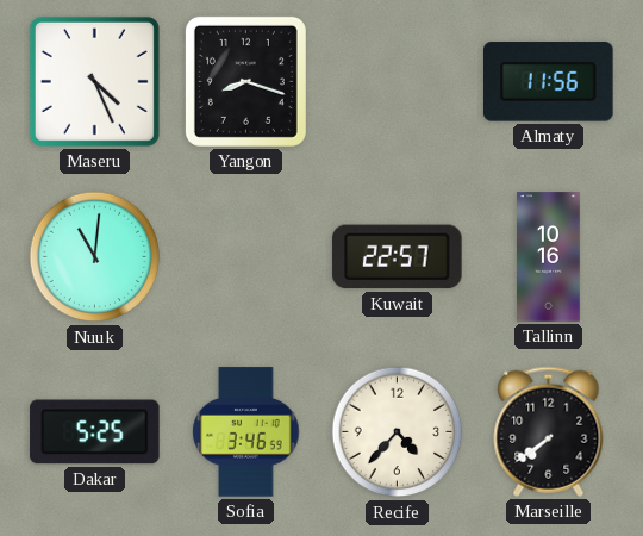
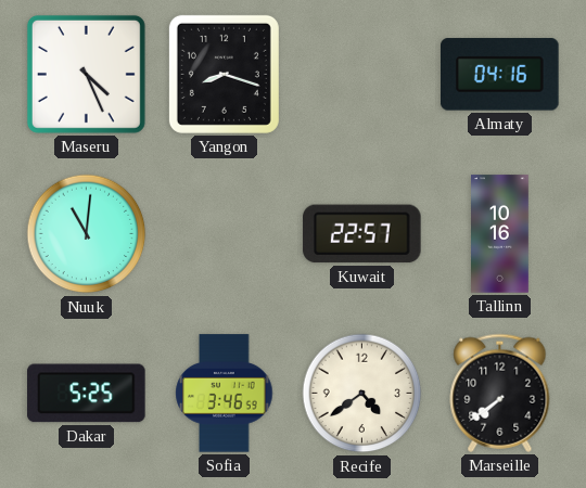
Almaty: 11:56 -> 04:16 (500, 75)
Recife: 4:37 -> 4:39 (362, 394)
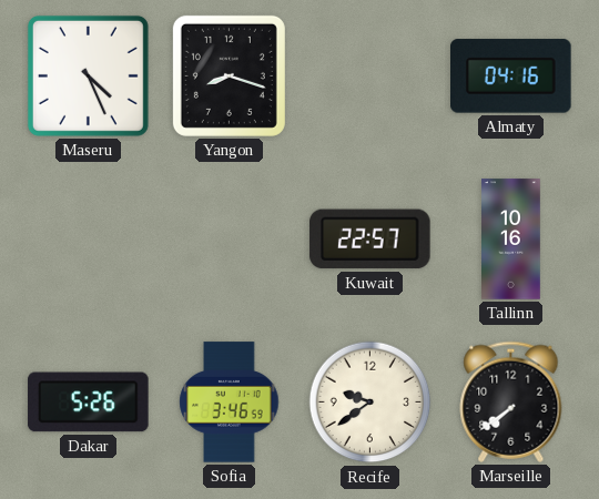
Nuuk: 11:01 -> none (87, 234)
Dakar: 5:25 -> 5:26 (89, 403)
Recife: 4:39 -> 9:39 (370, 403)
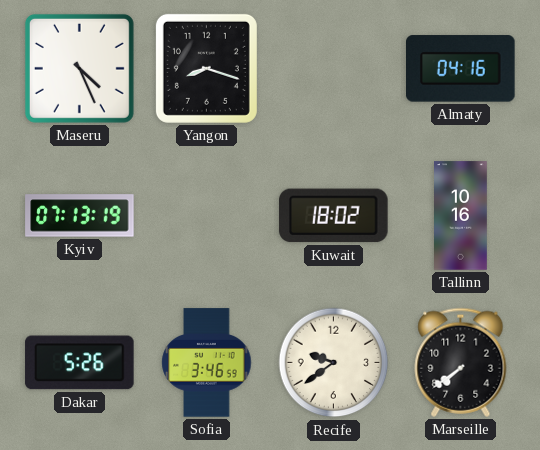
Kyiv: none -> 07:13 (80, 216)
Kuwait: 22:57 -> 18:02 (334, 216)
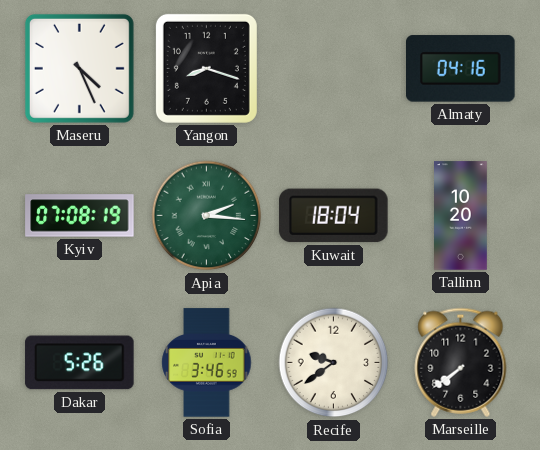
Kyiv: 07:13 -> 07:08 (80, 216)
Apia: none -> 2:16 (207, 216)
Kuwait: 18:02 -> 18:04 (334, 216)
Tallinn: 10:16 -> 10:20 (461, 216)
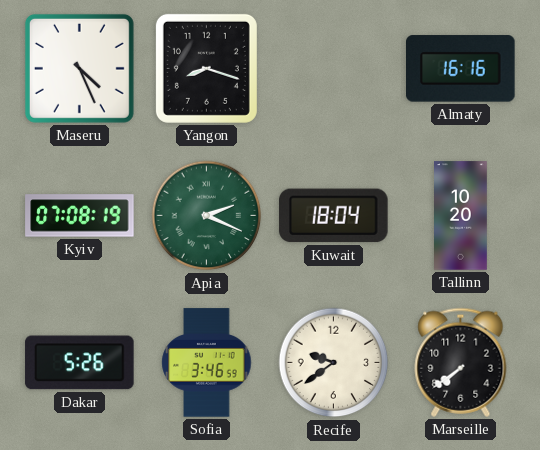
Almaty: 04:16 -> 16:16 (461, 69)
Apia: 2:16 -> 2:19 (207, 216)
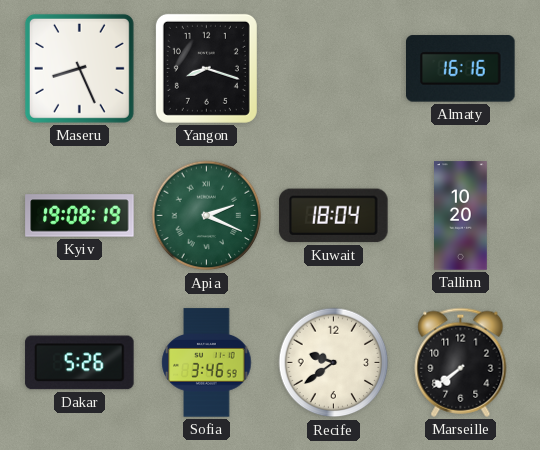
Maseru: 4:26 -> 8:26 (79, 68)
Kyiv: 07:08 -> 19:08 (80, 216)
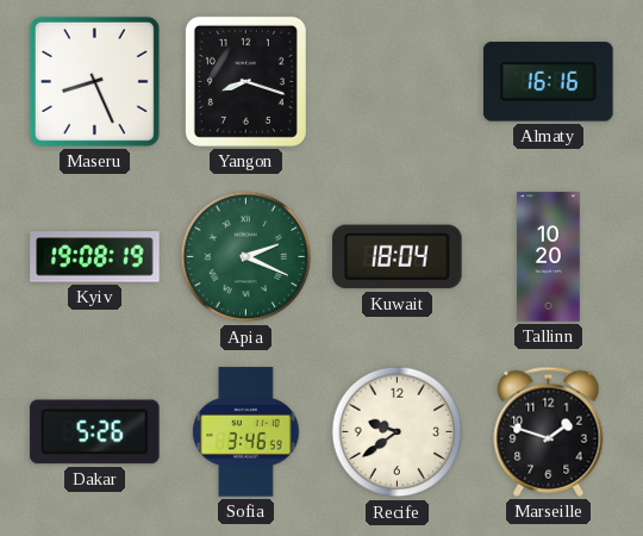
Marseille: 7:39 -> 1:48 (549, 431)
